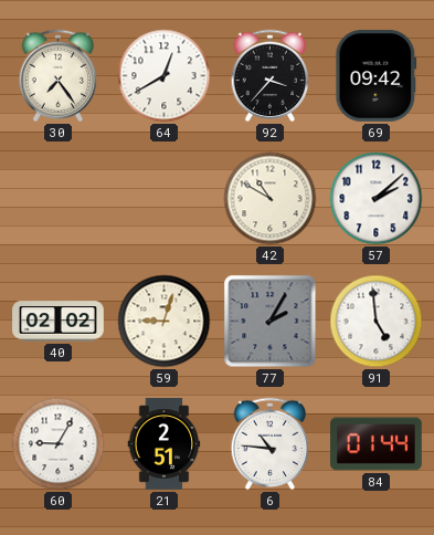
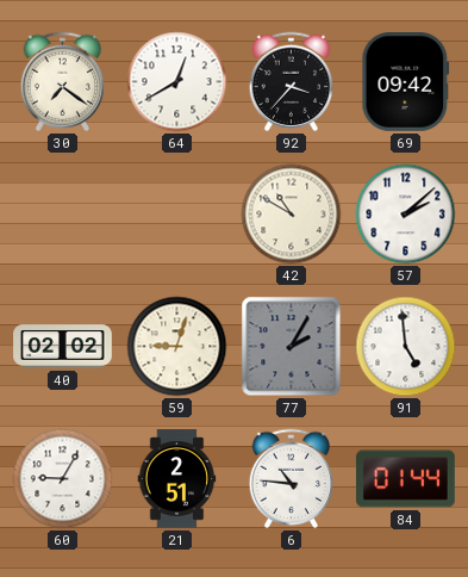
30: 7:24 -> 7:21 (63, 82)
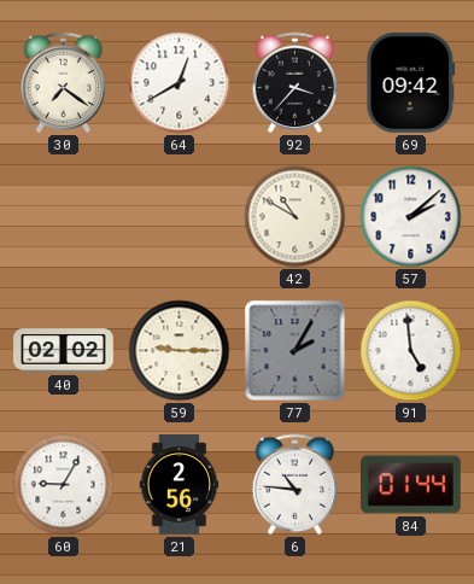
59: 9:03 -> 9:15 (180, 351)
21: 2:51 -> 2:56 (180, 485)
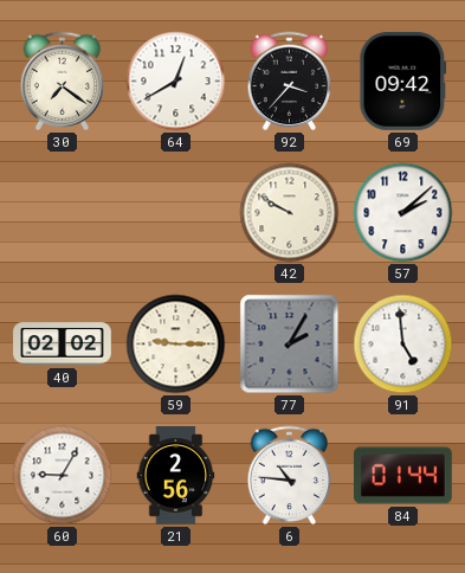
42: 10:50 -> 9:50 (290, 213)
